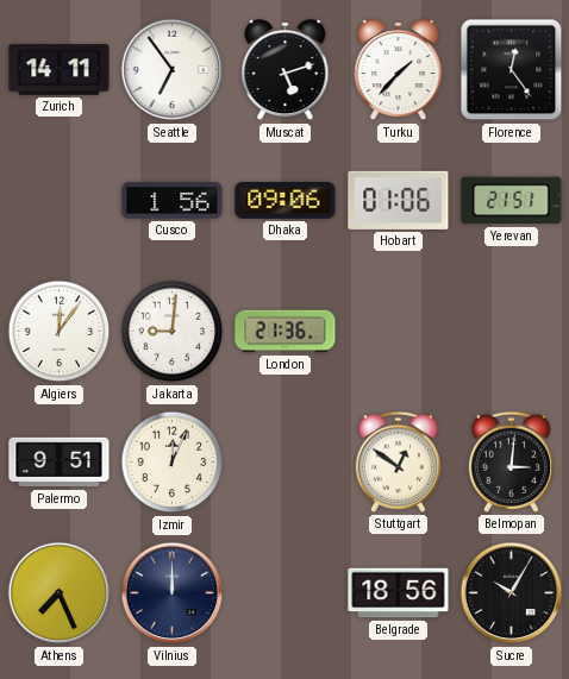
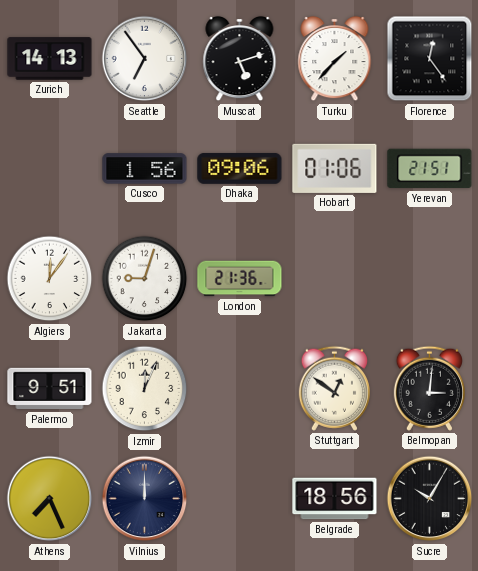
Zurich: 14:11 -> 14:13 (50, 59)
Jakarta: 9:01 -> 9:03 (145, 279)
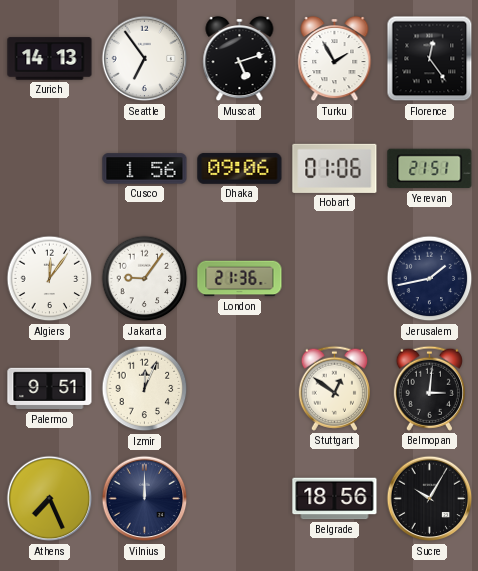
Turku: 1:37 -> 1:55 (335, 59)
Jakarta: 9:03 -> 9:06 (145, 279)
Jerusalem: none -> 1:43 (430, 279)
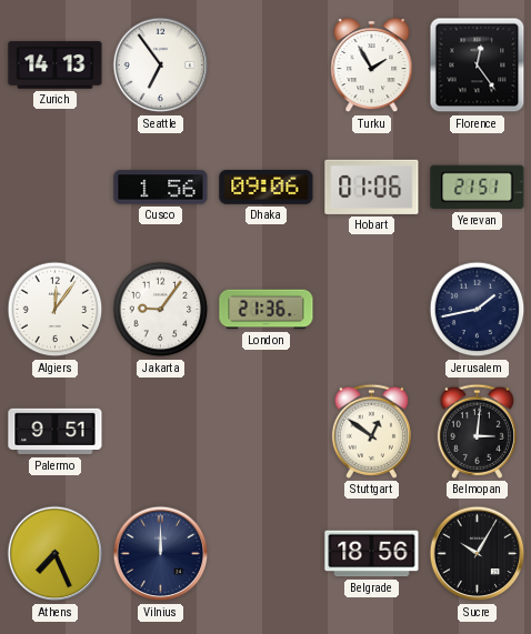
Muscat: 5:12 -> none (240, 59)
Izmir: 12:04 -> none (145, 389)
